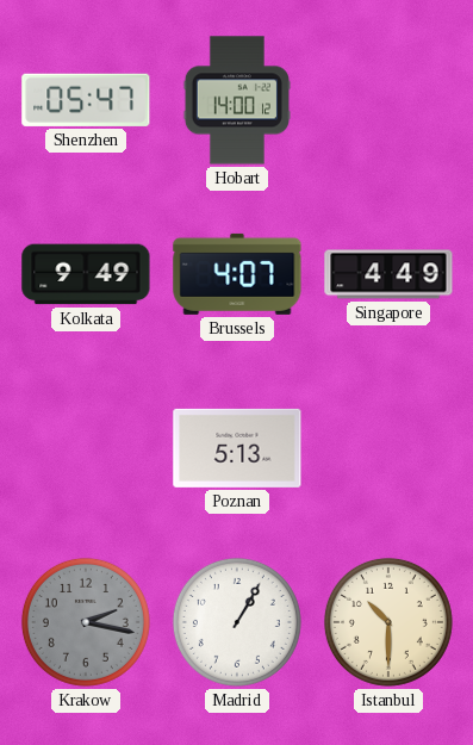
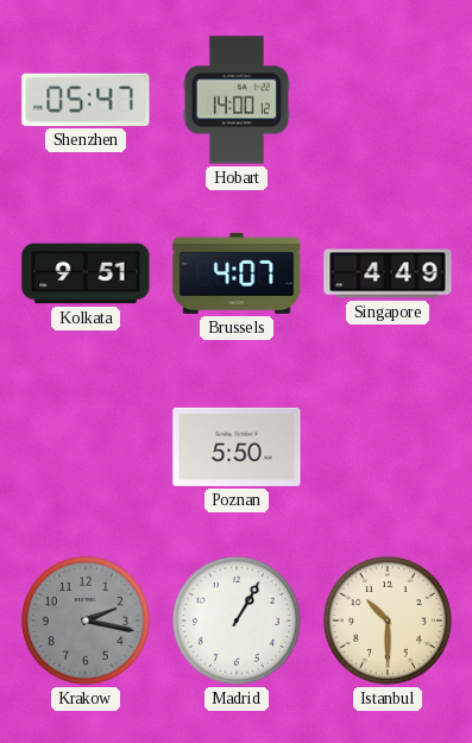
Kolkata: 9:49 -> 9:51 (86, 273)
Poznan: 5:13 -> 5:50 (237, 447)
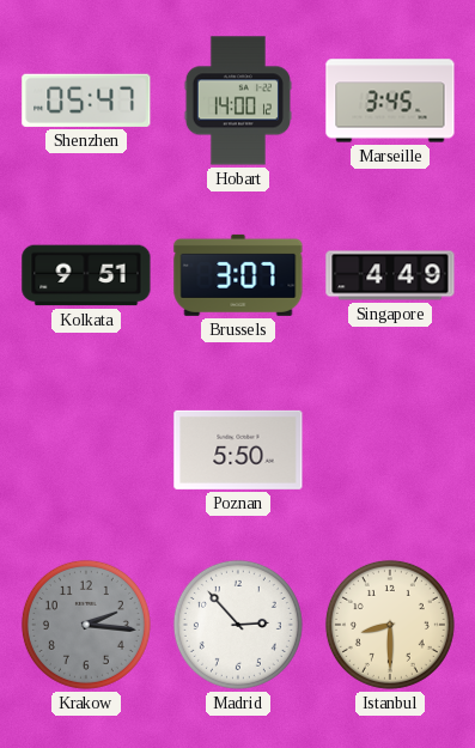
Marseille: none -> 3:45 (390, 101)
Brussels: 4:07 -> 3:07 (238, 275)
Krakow: 2:17 -> 2:16 (86, 625)
Madrid: 1:05 -> 2:53 (238, 625)
Istanbul: 10:30 -> 8:30 (390, 625)
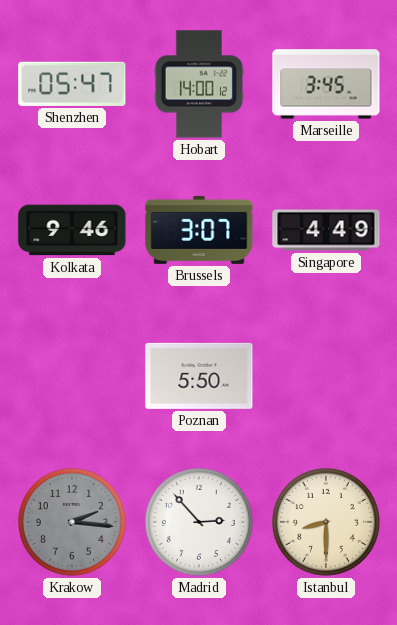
Kolkata: 9:51 -> 9:46 (72, 230)
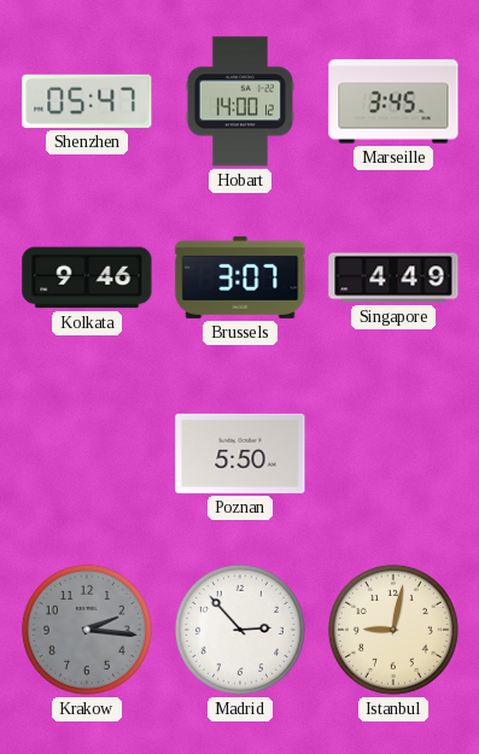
Istanbul: 8:30 -> 9:02 (393, 630)
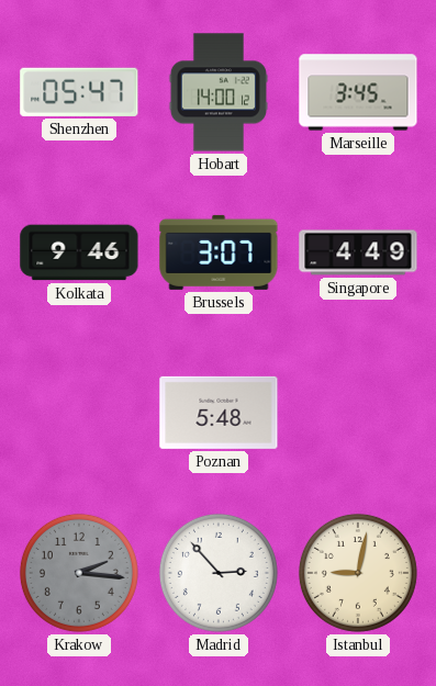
Poznan: 5:50 -> 5:48 (219, 413)
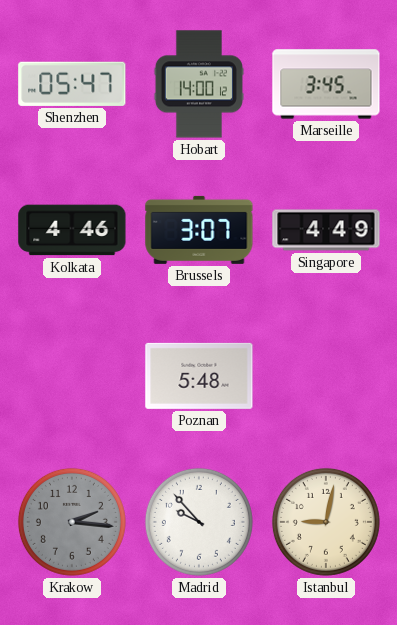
Kolkata: 9:46 -> 4:46 (72, 230)
Madrid: 2:53 -> 9:53 (199, 522)
